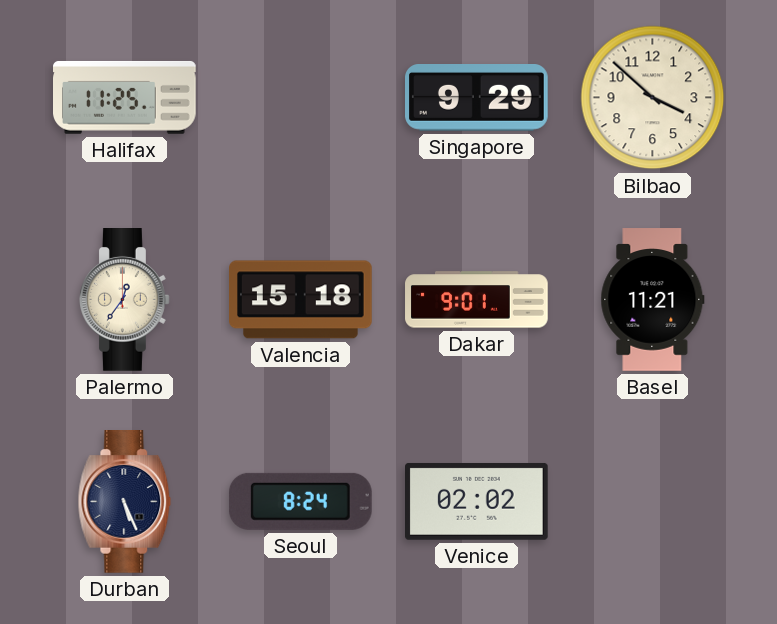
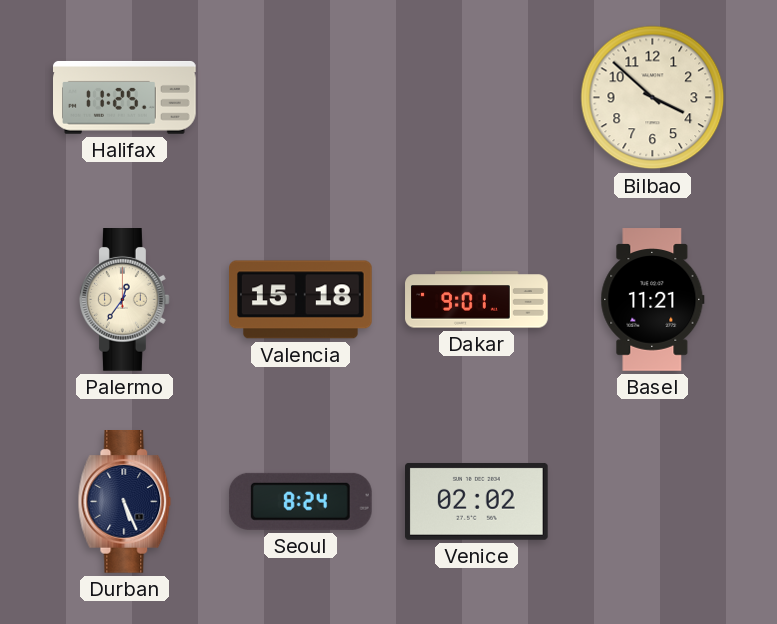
Singapore: 9:29 -> none (477, 98)
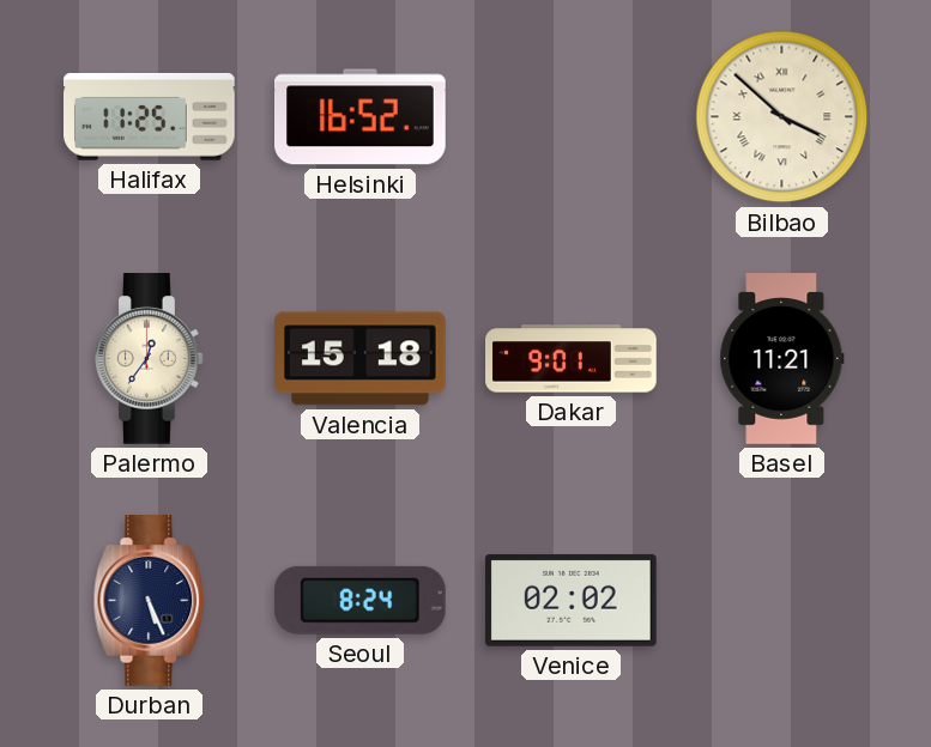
Helsinki: none -> 16:52 (361, 117)
Bilbao numerals: Arabic -> Roman (782, 117)
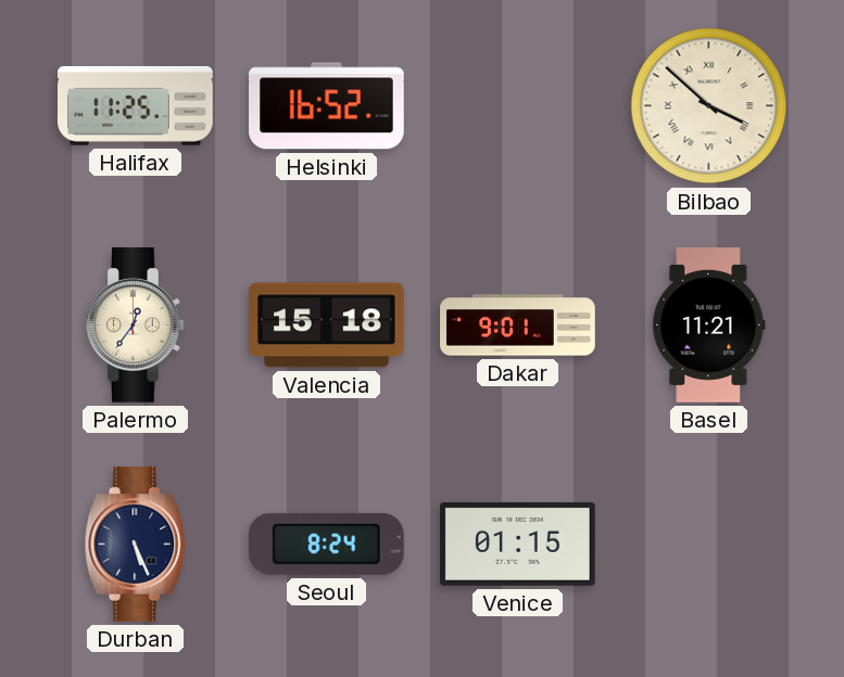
Venice: 02:02 -> 01:15 (518, 544)
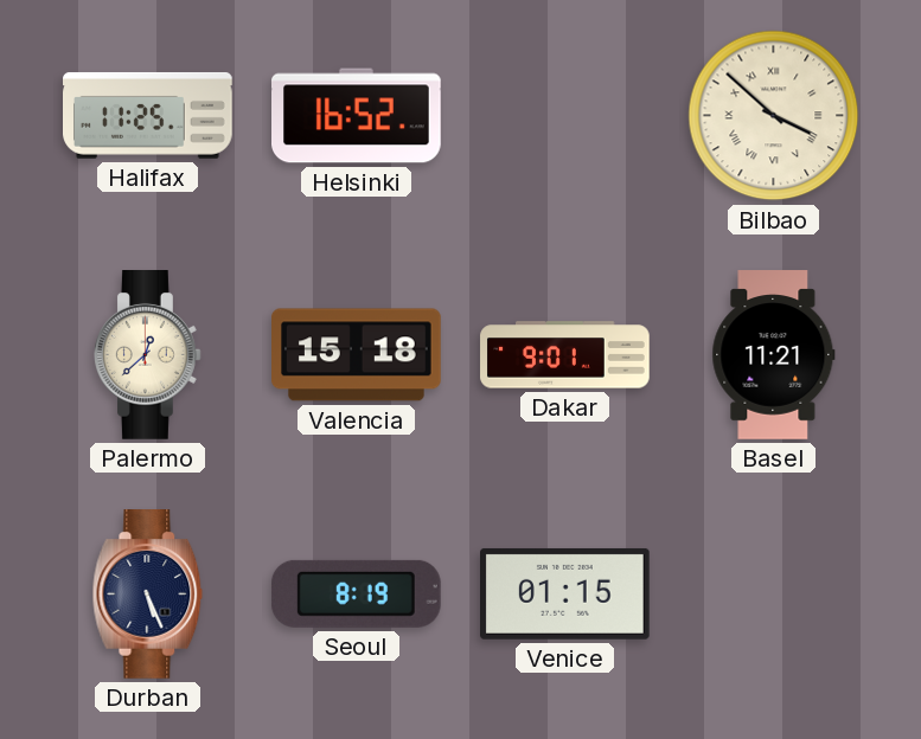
Palermo: 12:36 -> 12:38 (148, 355)
Seoul: 8:24 -> 8:19 (356, 593)
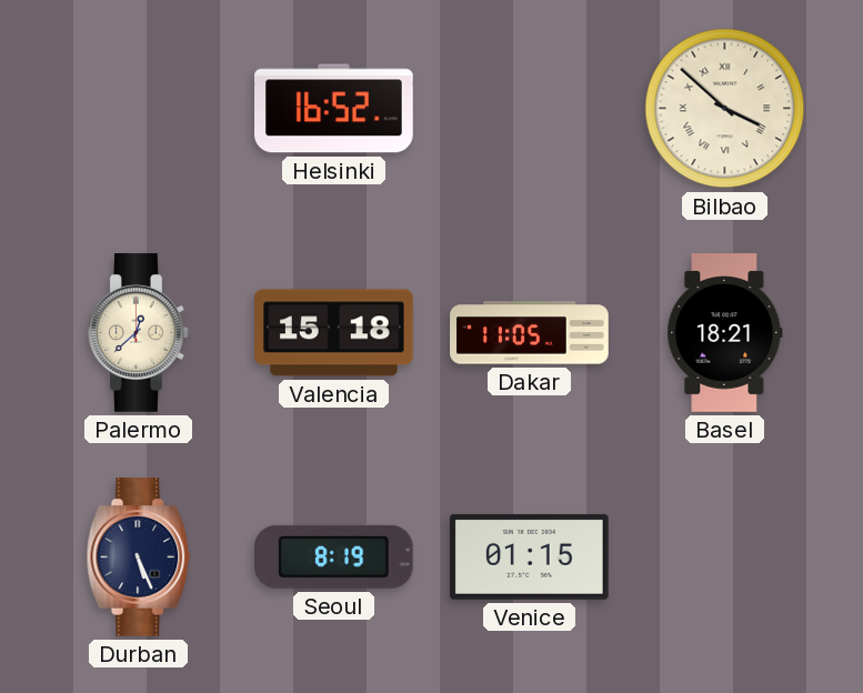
Halifax: 11:25 -> none (148, 115)
Dakar: 9:01 -> 11:05 (530, 333)
Basel: 11:21 -> 18:21 (725, 333)
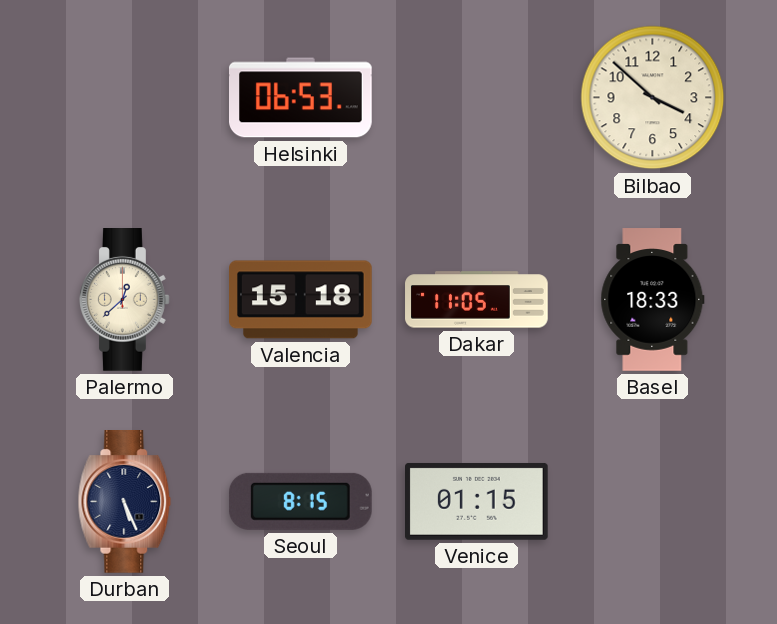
Helsinki: 16:52 -> 06:53 (301, 98)
Bilbao numerals: Roman -> Arabic (653, 98)
Basel: 18:21 -> 18:33 (653, 300)
Seoul: 8:19 -> 8:15 (300, 501)
